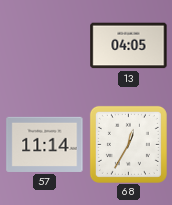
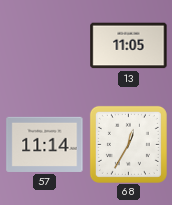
13: 04:05 -> 11:05 (129, 46)
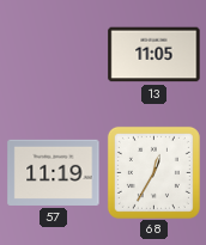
57: 11:14 -> 11:19 (54, 172)
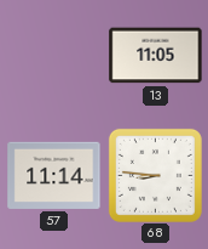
57: 11:19 -> 11:14 (54, 175)
68: 12:35 -> 8:46 (155, 175)
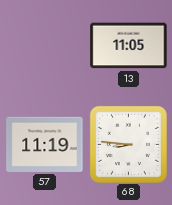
57: 11:14 -> 11:19 (45, 144)
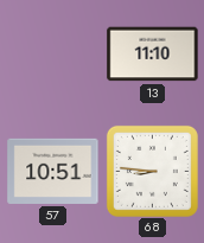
13: 11:05 -> 11:10 (153, 55)
57: 11:19 -> 10:51 (53, 171)
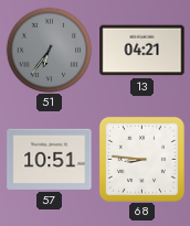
51: none -> 6:36 (49, 50)
13: 11:10 -> 04:21 (142, 51)
